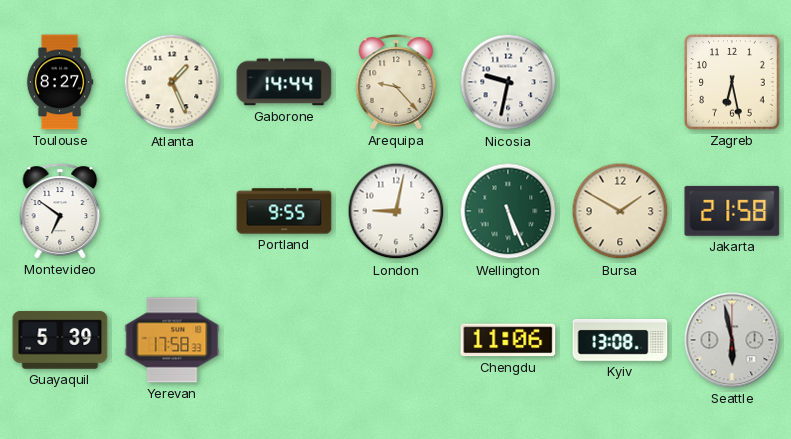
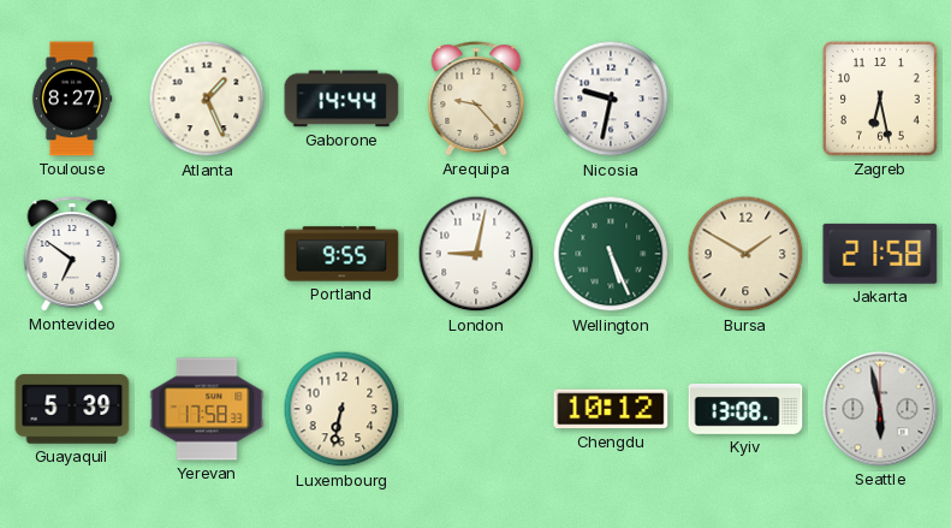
Luxembourg: none -> 6:32 (341, 409)
Chengdu: 11:06 -> 10:12 (611, 409)
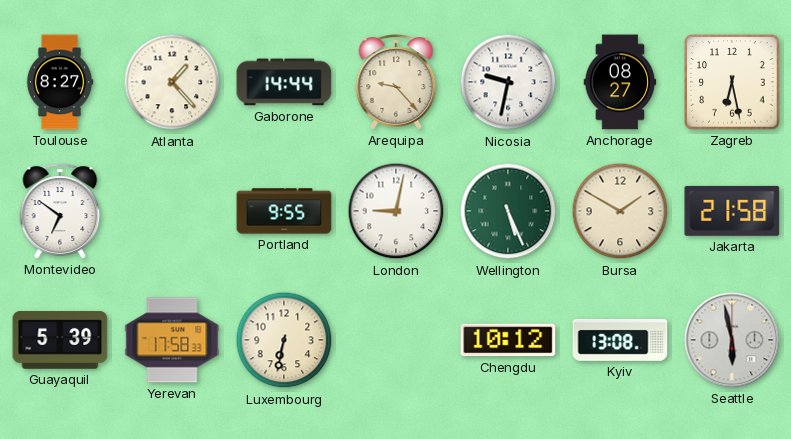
Atlanta: 1:26 -> 1:23 (172, 82)
Anchorage: none -> 08:27 (620, 82)
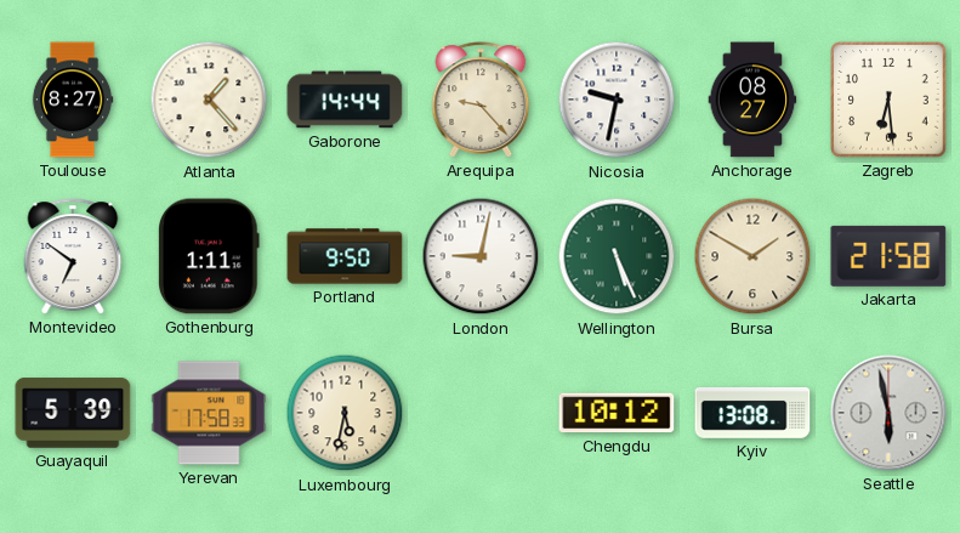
Zagreb: 6:28 -> 6:29 (888, 100)
Gothenburg: none -> 1:11 (210, 256)
Portland: 9:55 -> 9:50 (345, 256)
Luxembourg: 6:32 -> 5:32 (345, 413)
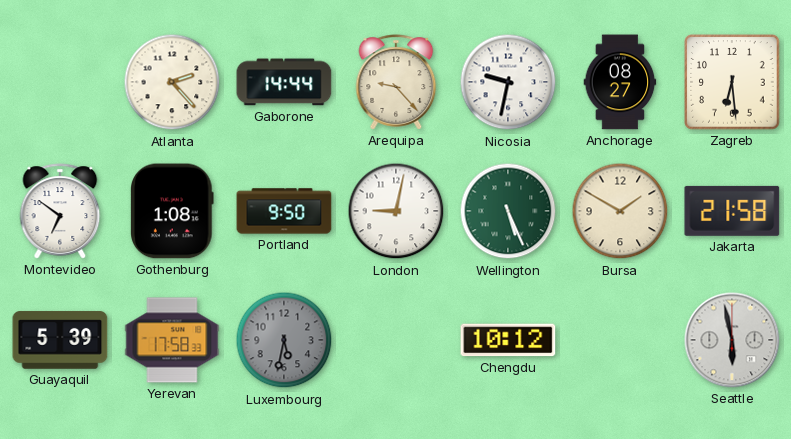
Toulouse: 8:27 -> none (73, 100)
Atlanta: 1:23 -> 2:23 (172, 82)
Gothenburg: 1:11 -> 1:08 (173, 211)
Luxembourg dial: cream -> grey (284, 340)
Kyiv: 13:08 -> none (752, 413)
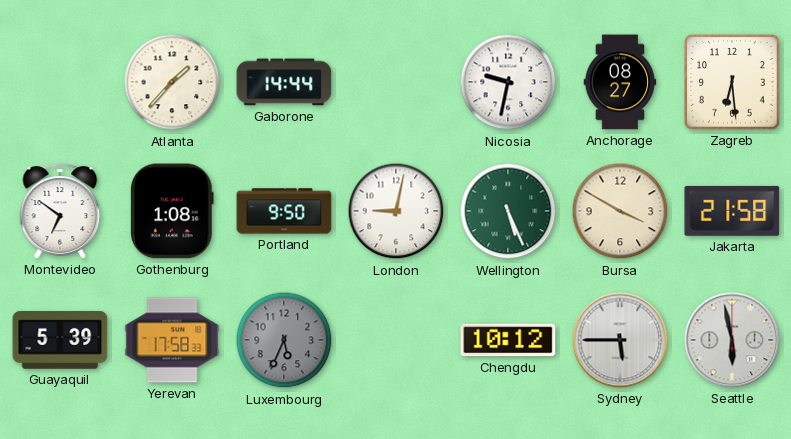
Atlanta: 2:23 -> 1:37 (172, 82)
Arequipa: 9:23 -> none (396, 82)
Bursa: 1:50 -> 3:50 (620, 211)
Luxembourg: 5:32 -> 5:34 (284, 340)
Sydney: none -> 5:45 (620, 340)
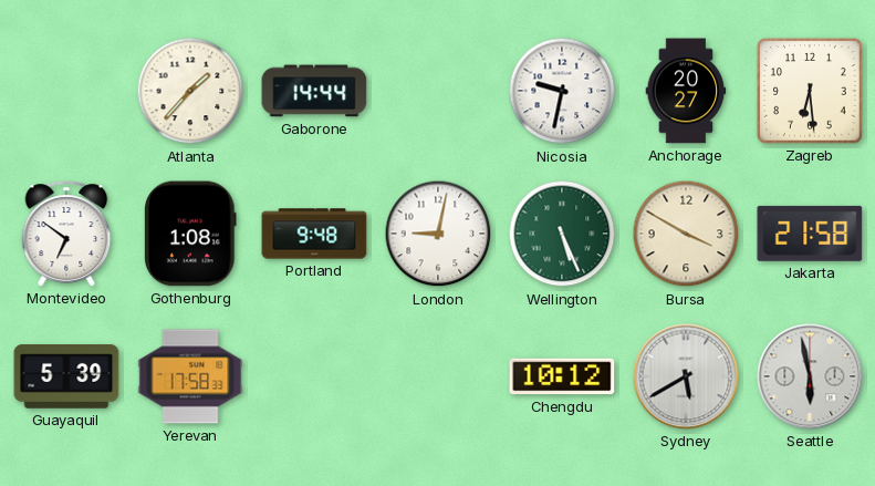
Anchorage: 08:27 -> 20:27 (686, 91)
Portland: 9:50 -> 9:48 (314, 234)
Luxembourg: 5:34 -> none (284, 340)
Sydney: 5:45 -> 5:40 (686, 376)
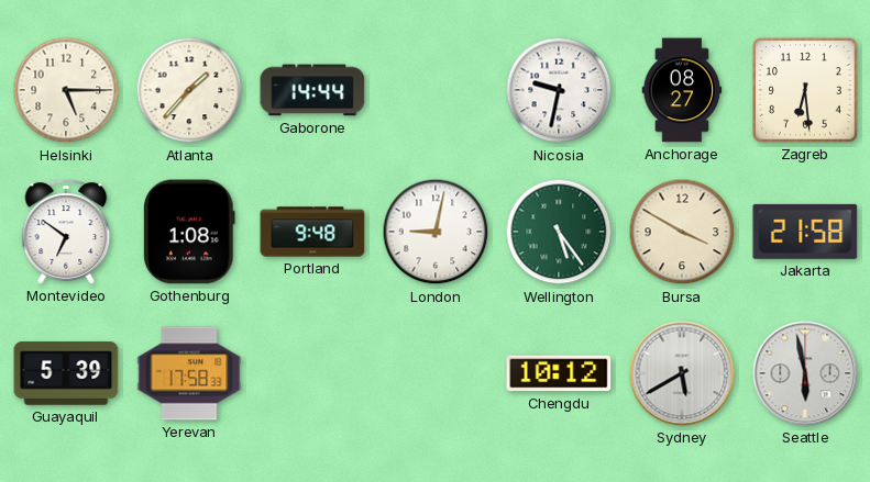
Helsinki: none -> 5:15 (66, 90)
Anchorage: 20:27 -> 08:27 (682, 90)
Wellington: 5:26 -> 5:24 (559, 232)
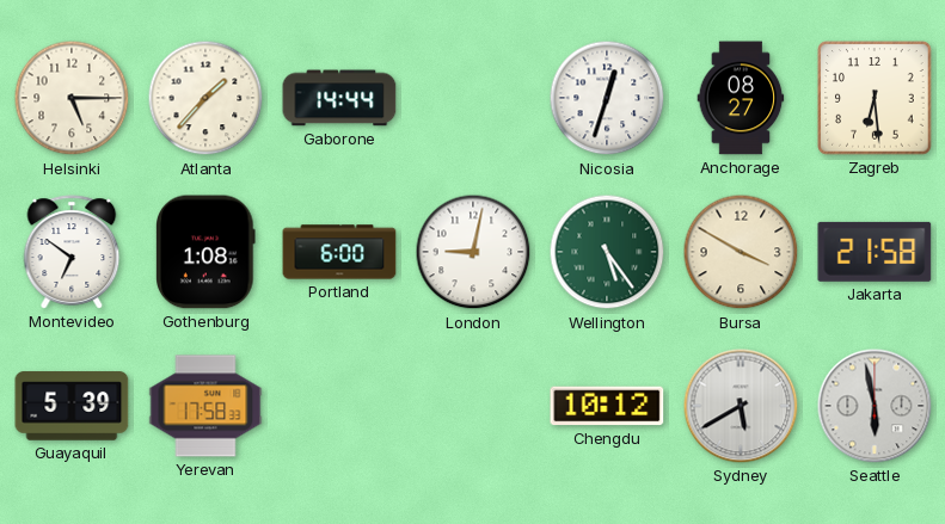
Nicosia: 9:32 -> 12:33 (607, 98)
Portland: 9:48 -> 6:00 (339, 252)
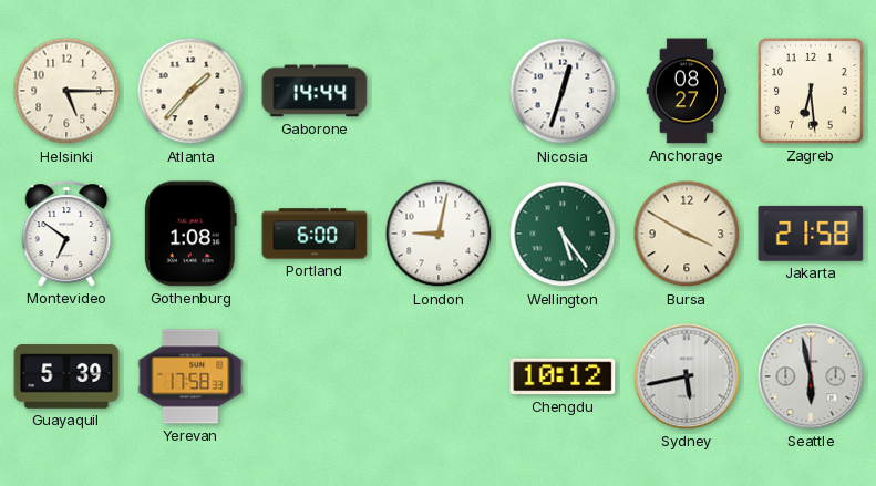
Sydney: 5:40 -> 5:43 (687, 376)
